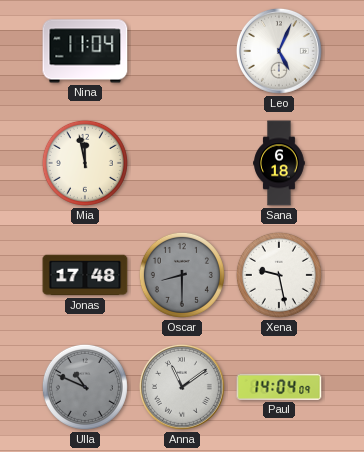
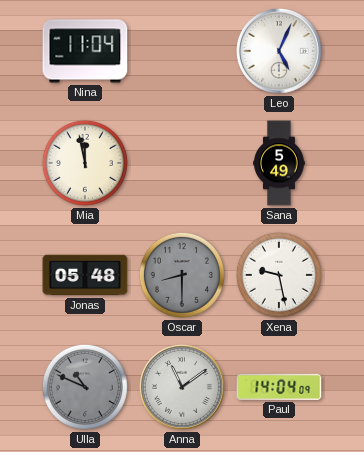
Sana: 6:18 -> 5:49 (279, 163)
Jonas: 17:48 -> 05:48 (85, 275)
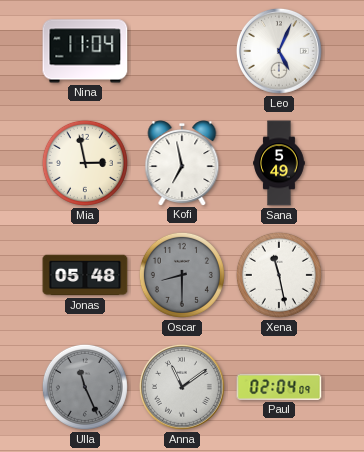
Mia: 11:58 -> 2:58 (85, 163)
Kofi: none -> 6:58 (182, 163)
Xena: 9:28 -> 11:28 (279, 275)
Ulla: 10:49 -> 11:26 (85, 387)
Paul: 14:04 -> 02:04 (279, 387)
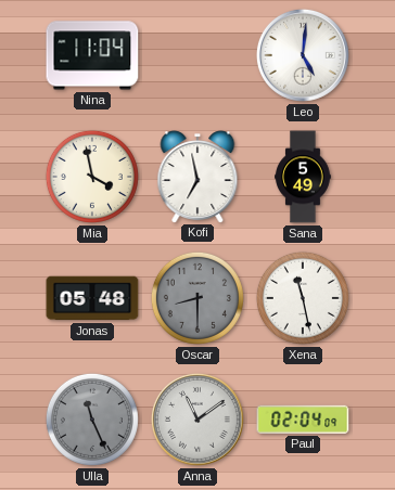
Leo: 5:04 -> 5:01 (303, 55)
Mia: 2:58 -> 3:58 (92, 177)
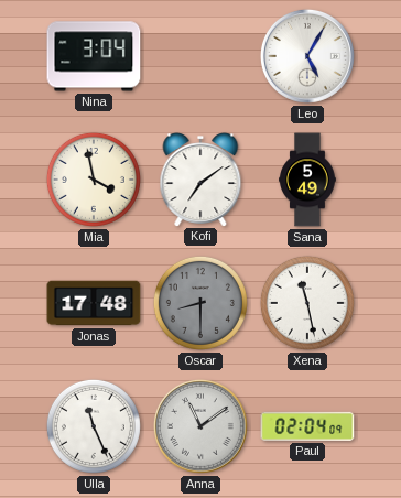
Nina: 11:04 -> 3:04 (94, 56)
Leo: 5:01 -> 5:05 (307, 56)
Kofi: 6:58 -> 7:09 (201, 180)
Jonas: 05:48 -> 17:48 (94, 303)
Ulla dial: grey -> white (94, 426)
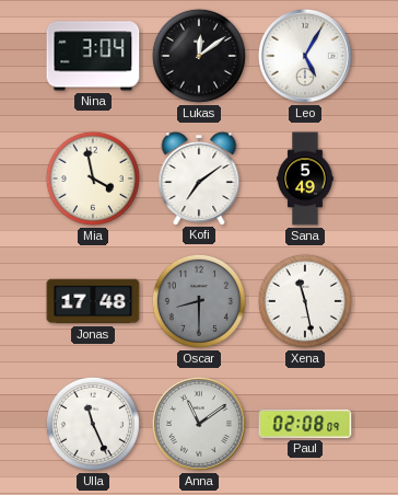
Lukas: none -> 12:09 (199, 56)
Paul: 02:04 -> 02:08 (305, 424)
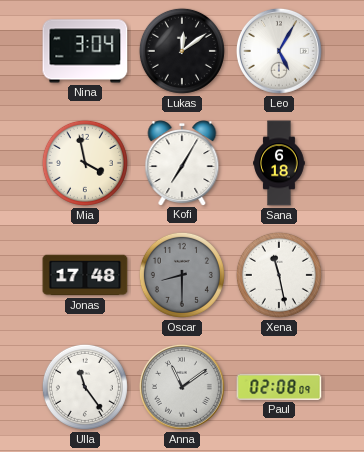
Kofi: 7:09 -> 7:05 (182, 163)
Sana: 5:49 -> 6:18 (279, 163)
Ulla: 11:26 -> 11:24 (85, 387)
